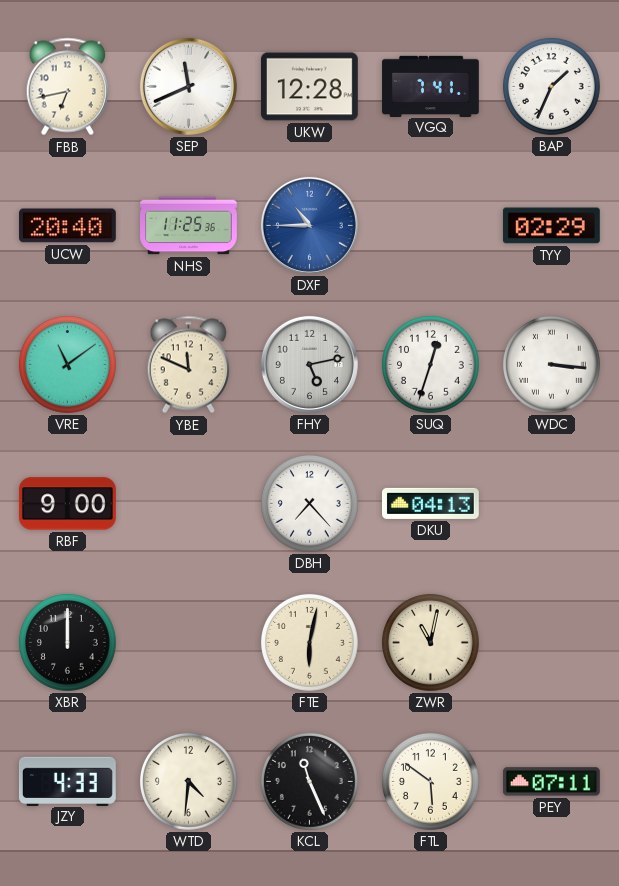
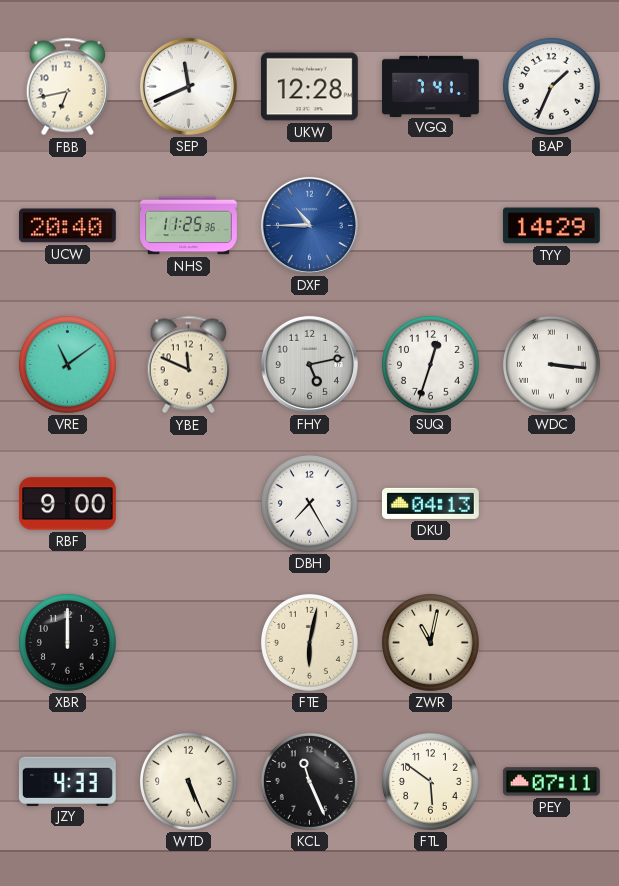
TYY: 02:29 -> 14:29 (552, 226)
DBH: 7:23 -> 7:25 (309, 503)
WTD: 4:31 -> 5:26 (188, 781)
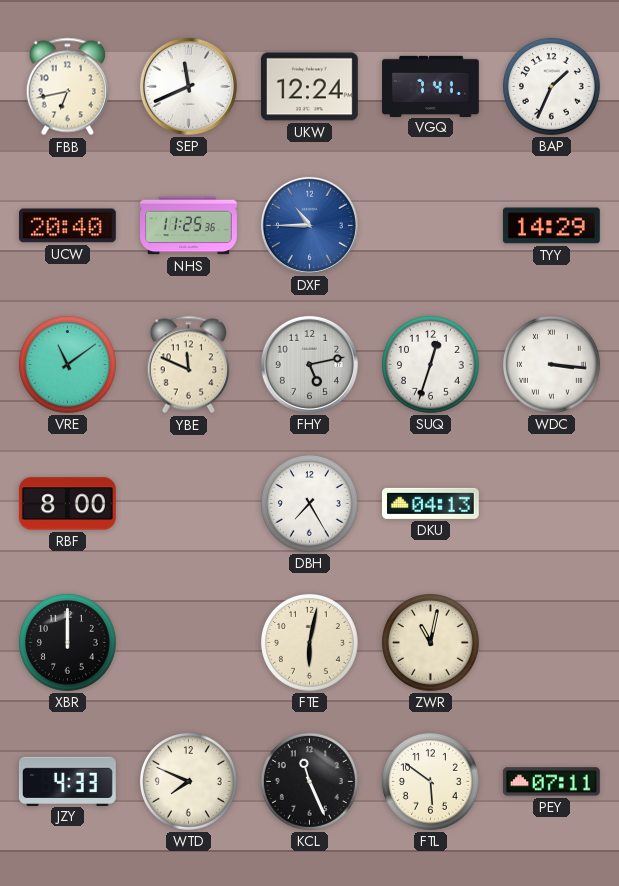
UKW: 12:28 -> 12:24 (309, 87)
RBF: 9:00 -> 8:00 (67, 504)
WTD: 5:26 -> 7:49 (188, 781)
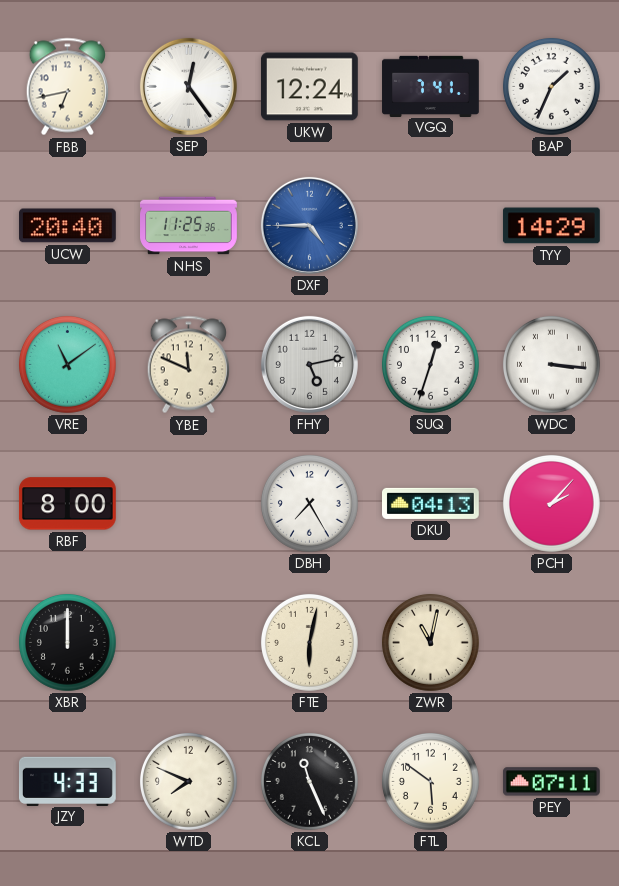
SEP: 11:41 -> 12:24 (188, 86)
DXF: 10:45 -> 4:45 (309, 225)
PCH: none -> 2:07 (551, 503)
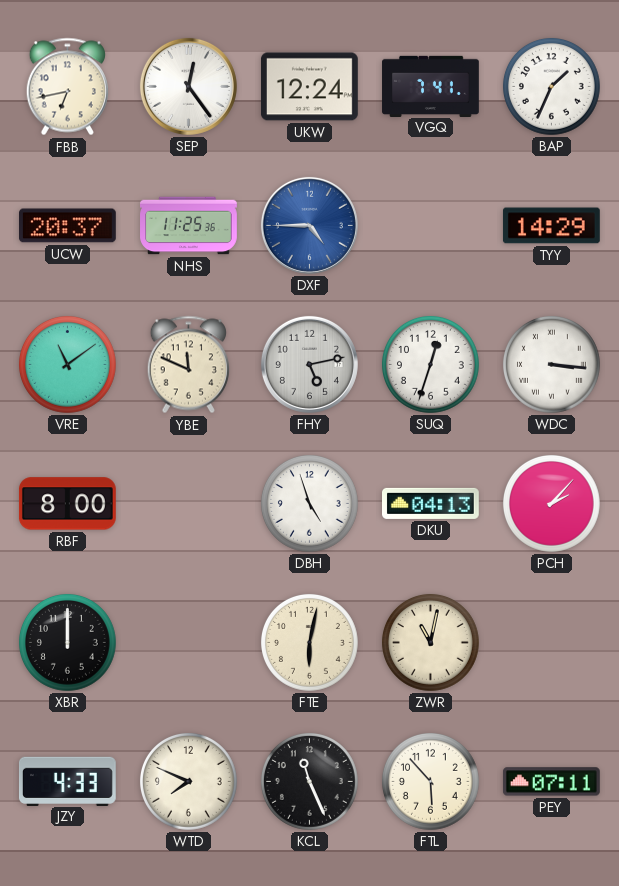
UCW: 20:40 -> 20:37 (68, 226)
DBH: 7:25 -> 4:57 (309, 503)
FTL: 5:51 -> 5:53 (430, 781)
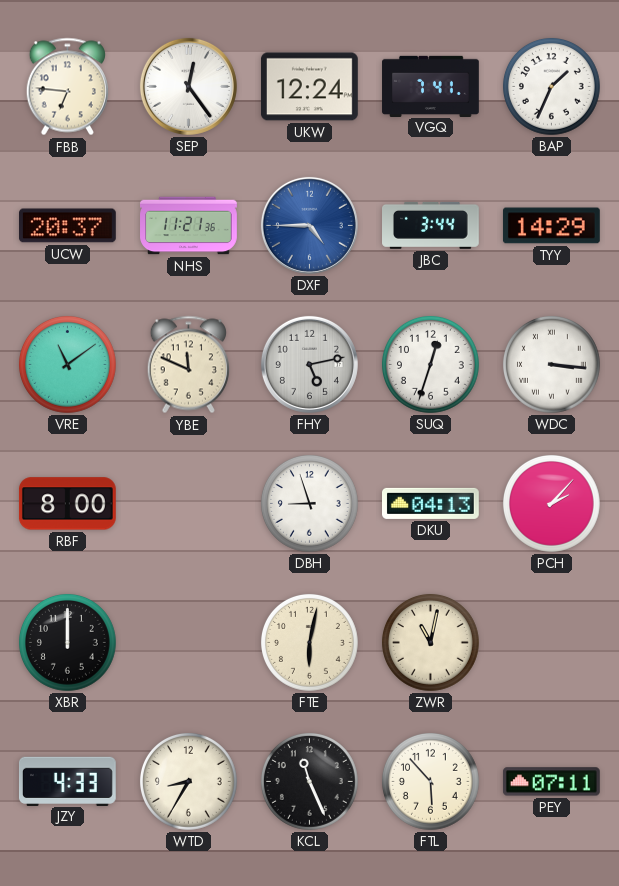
FBB: 6:43 -> 6:46 (67, 87)
NHS: 11:25 -> 11:21 (189, 226)
JBC: none -> 3:44 (431, 225)
DBH: 4:57 -> 8:57 (309, 503)
WTD: 7:49 -> 8:35 (188, 781)
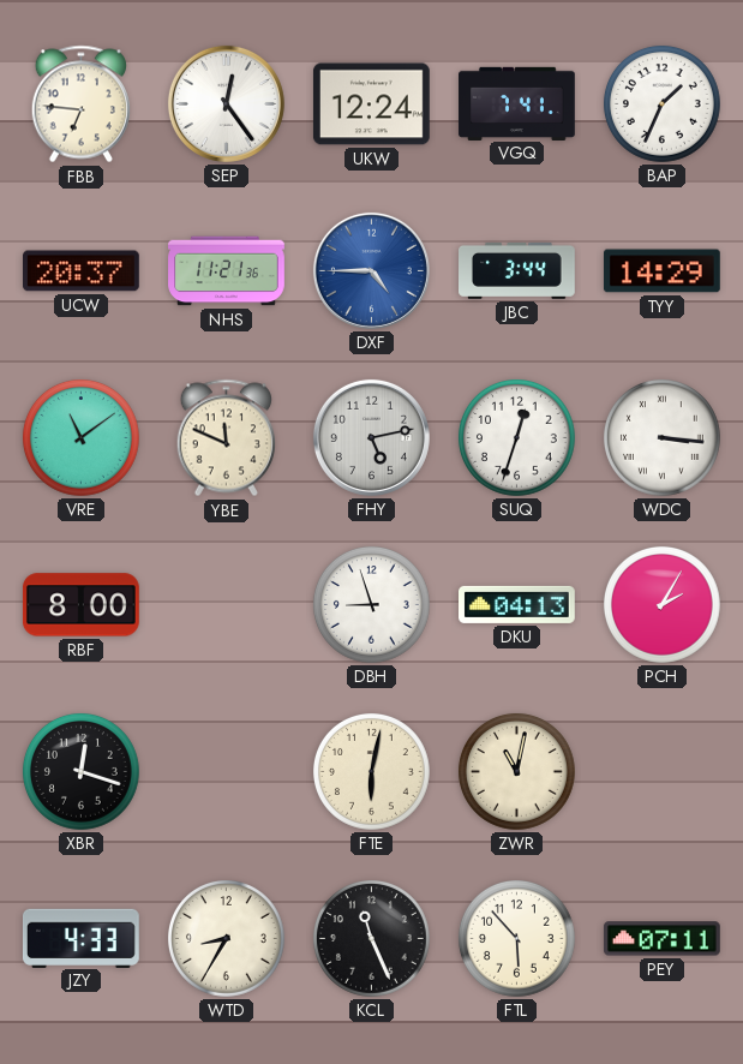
PCH: 2:07 -> 2:05 (661, 604)
XBR: 12:00 -> 12:18 (80, 771)
